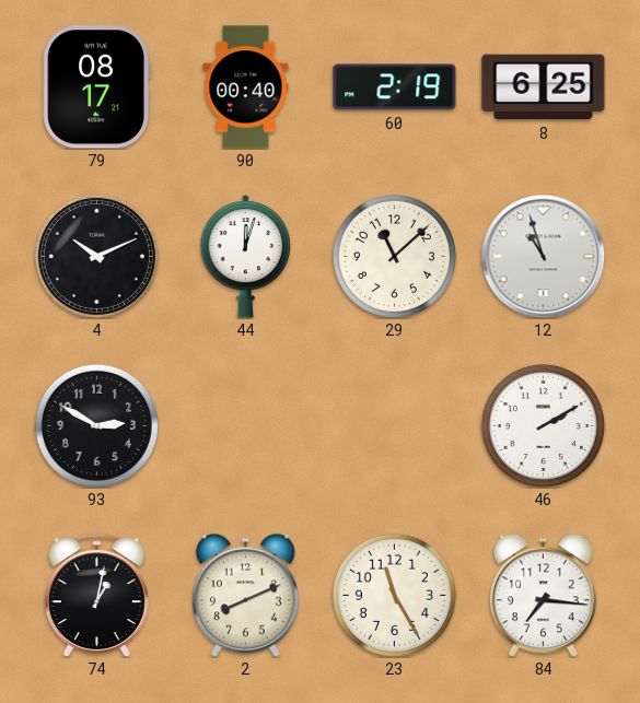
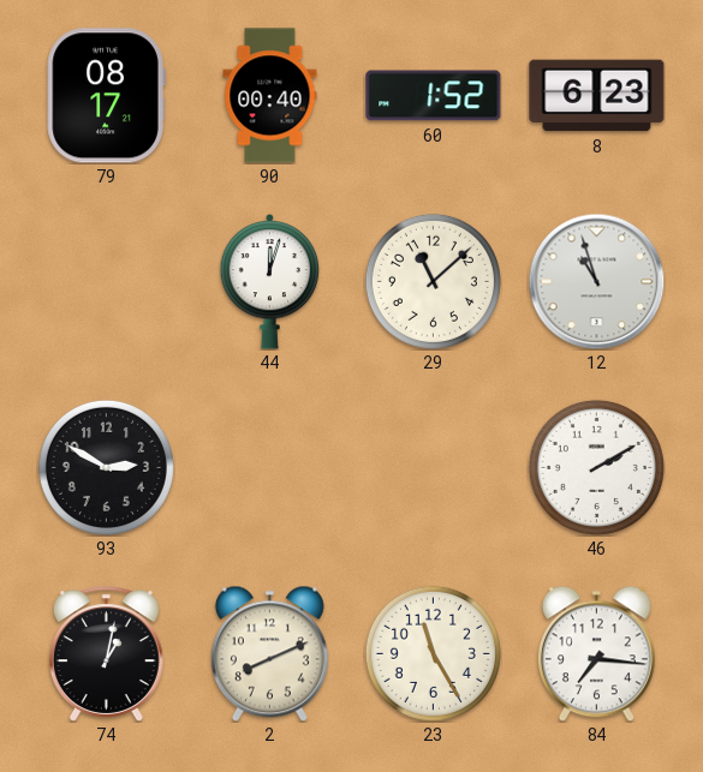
60: 2:19 -> 1:52 (434, 96)
8: 6:25 -> 6:23 (597, 96)
4: 10:11 -> none (96, 256)
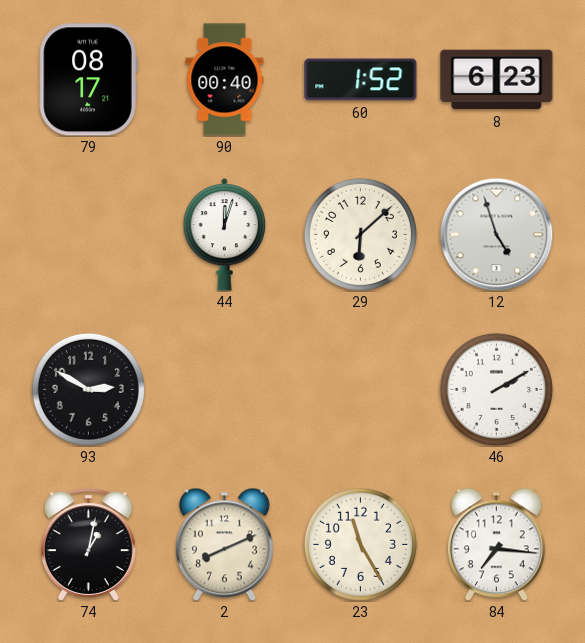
29: 11:08 -> 6:08 (360, 234)
12: 10:57 -> 4:57 (496, 234)
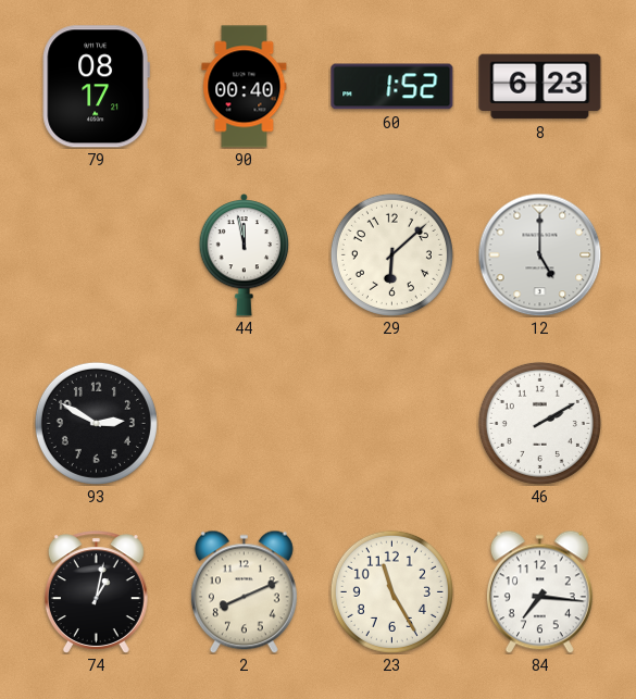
44: 12:03 -> 11:58 (245, 255)
12: 4:57 -> 5:00 (539, 254)
